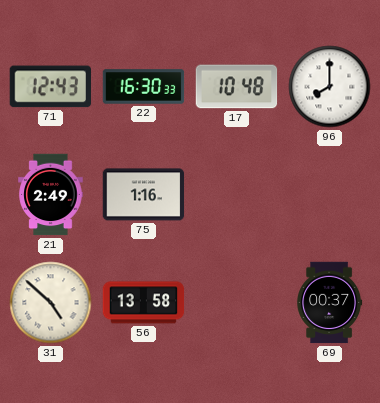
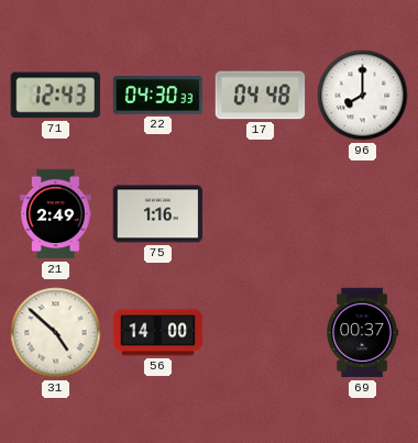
22: 16:30 -> 04:30 (158, 96)
17: 10:48 -> 04:48 (261, 96)
56: 13:58 -> 14:00 (158, 333)
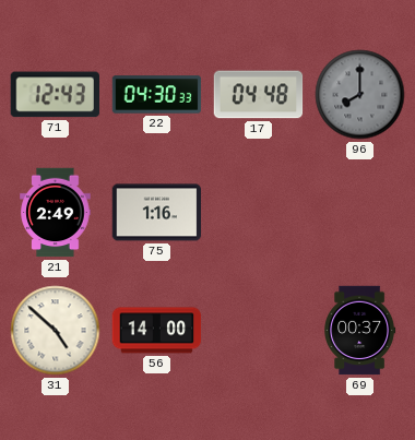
96 dial: white -> grey (360, 95)
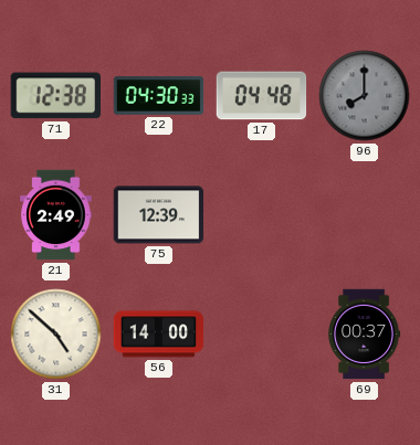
71: 12:43 -> 12:38 (55, 96)
75: 1:16 -> 12:39 (159, 215)
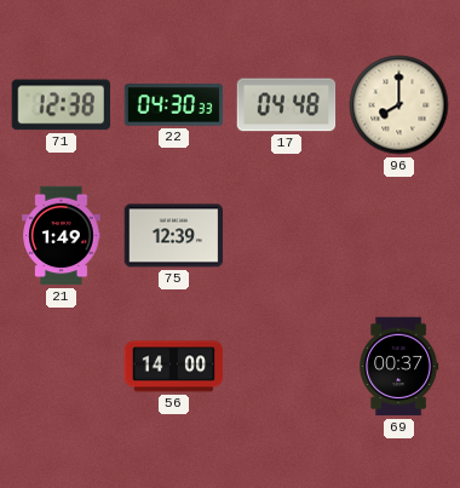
96 dial: grey -> cream (399, 105)
21: 2:49 -> 1:49 (62, 236)
31: 4:52 -> none (56, 335)
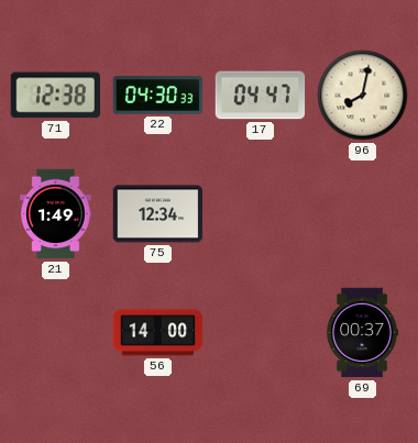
17: 04:48 -> 04:47 (261, 96)
96: 8:00 -> 8:02 (363, 96)
75: 12:39 -> 12:34 (158, 214)
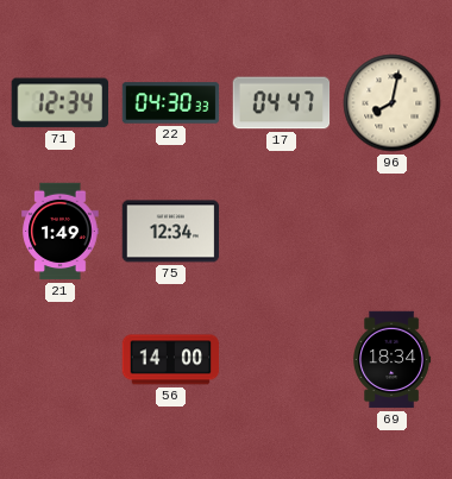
71: 12:38 -> 12:34 (59, 103)
69: 00:37 -> 18:34 (393, 360)
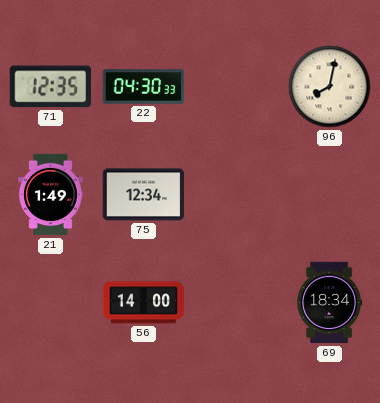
71: 12:34 -> 12:35 (50, 87)
17: 04:47 -> none (282, 103)
